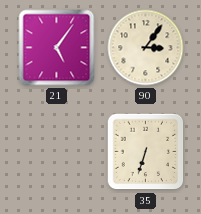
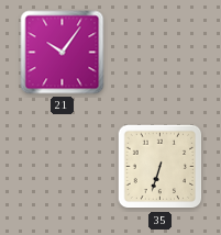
21: 5:06 -> 10:06 (63, 53)
90: 3:06 -> none (146, 48)
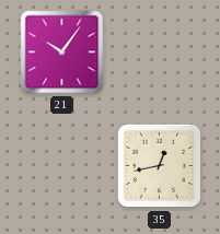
35: 6:33 -> 12:43 (160, 166)
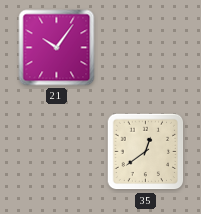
35: 12:43 -> 12:39 (146, 152)
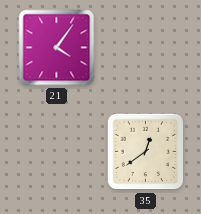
21: 10:06 -> 4:06 (57, 48)
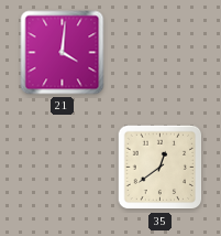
21: 4:06 -> 4:01 (63, 53)
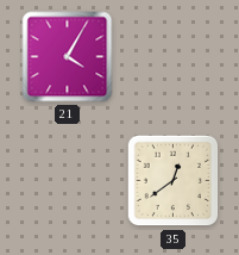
21: 4:01 -> 4:05 (68, 57)
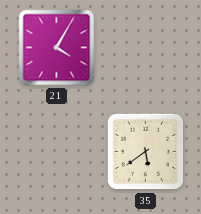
35: 12:39 -> 5:39 (146, 152)
